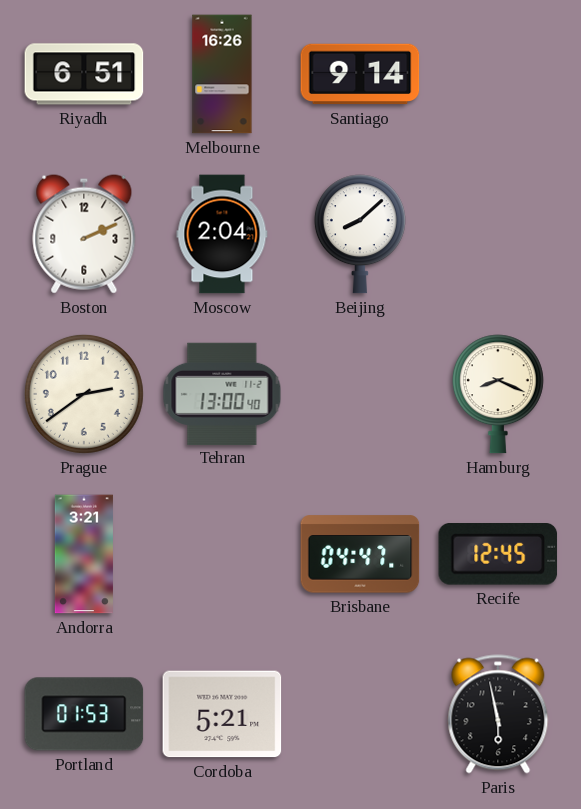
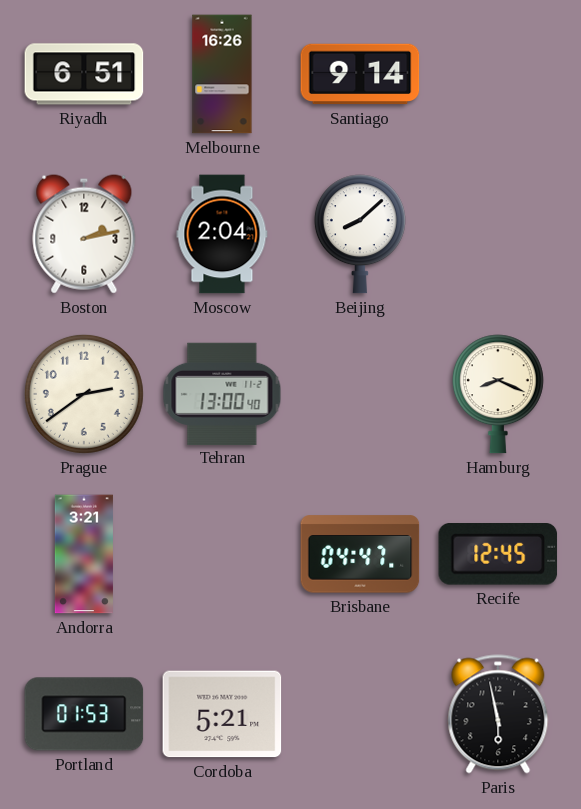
Boston: 2:11 -> 2:13 (84, 234)
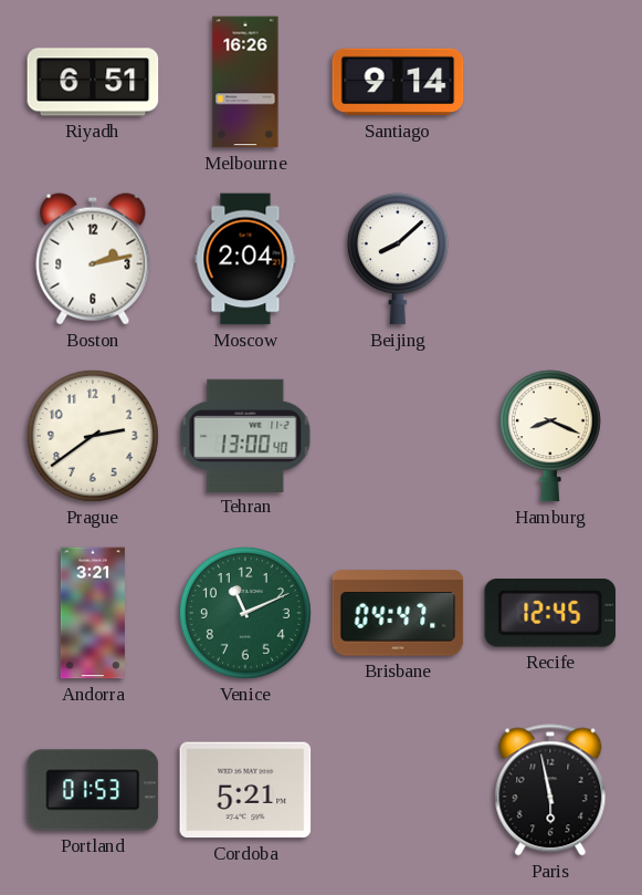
Venice: none -> 11:11 (245, 613)
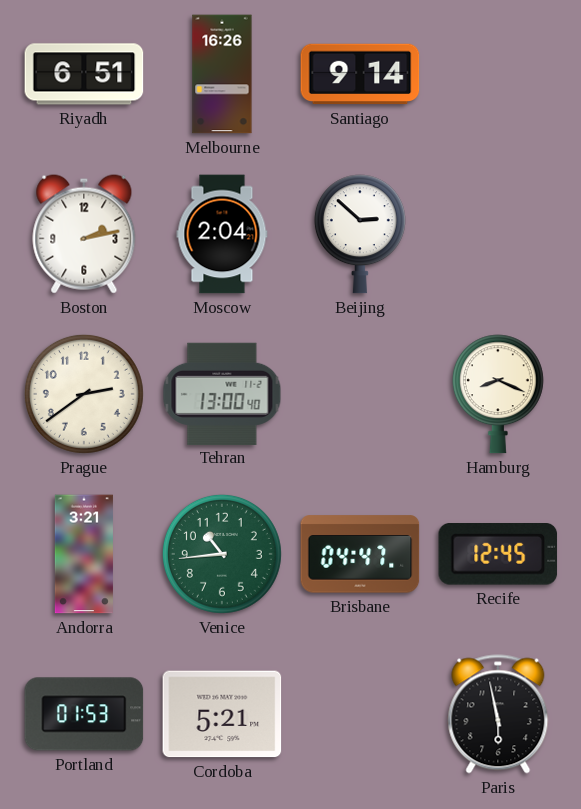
Beijing: 8:08 -> 2:52 (360, 234)
Venice: 11:11 -> 10:44 (222, 554)
